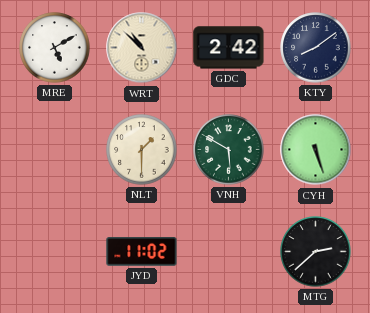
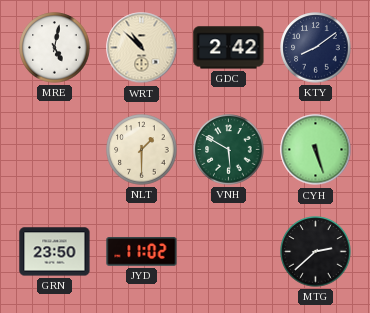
MRE: 5:10 -> 5:02 (55, 48)
GRN: none -> 23:50 (55, 252)
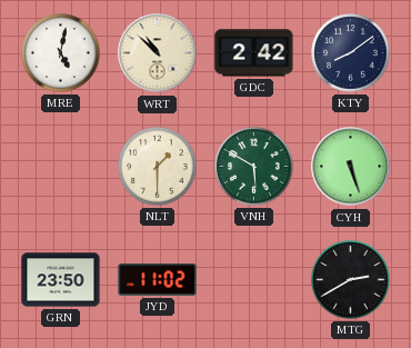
MTG: 2:38 -> 2:40 (351, 280)
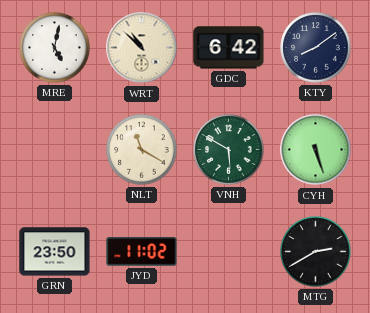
GDC: 2:42 -> 6:42 (229, 48)
NLT: 1:30 -> 11:20 (142, 150)
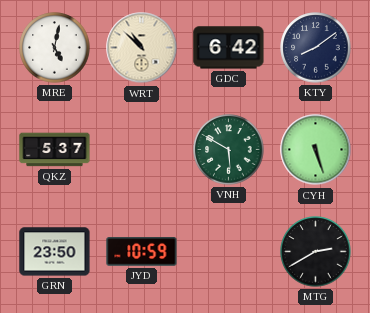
QKZ: none -> 5:37 (55, 150)
NLT: 11:20 -> none (142, 150)
JYD: 11:02 -> 10:59 (142, 252)
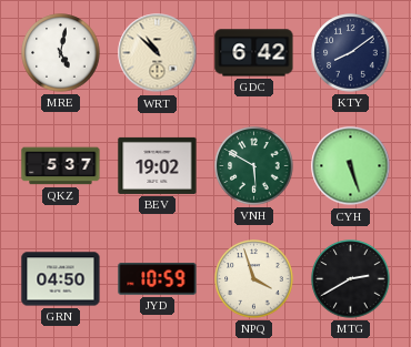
BEV: none -> 19:02 (158, 165)
GRN: 23:50 -> 04:50 (61, 279)
NPQ: none -> 3:57 (254, 279)
